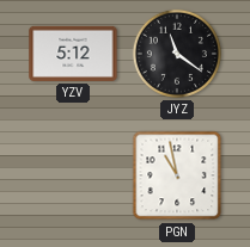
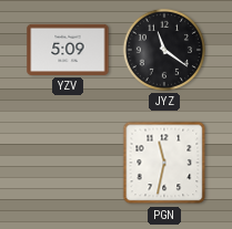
YZV: 5:12 -> 5:09 (68, 50)
PGN: 10:58 -> 11:32 (164, 163)
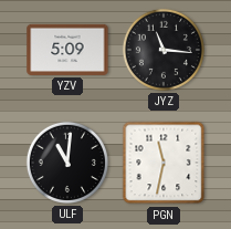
JYZ: 11:21 -> 11:16 (164, 50)
ULF: none -> 11:01 (67, 163)
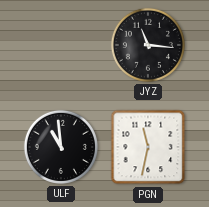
YZV: 5:09 -> none (67, 50)
ULF: 11:01 -> 10:59 (61, 147)
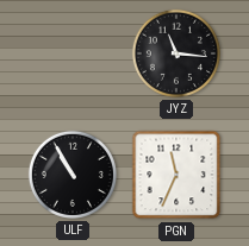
ULF: 10:59 -> 10:55 (73, 175)
PGN: 11:32 -> 11:34 (176, 175)
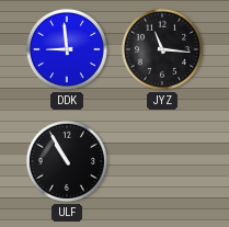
DDK: none -> 8:59 (67, 49)
PGN: 11:34 -> none (176, 175)
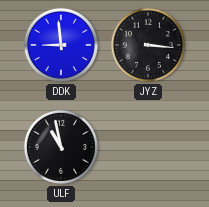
JYZ: 11:16 -> 3:16 (148, 45)
ULF: 10:55 -> 10:58 (61, 147)
